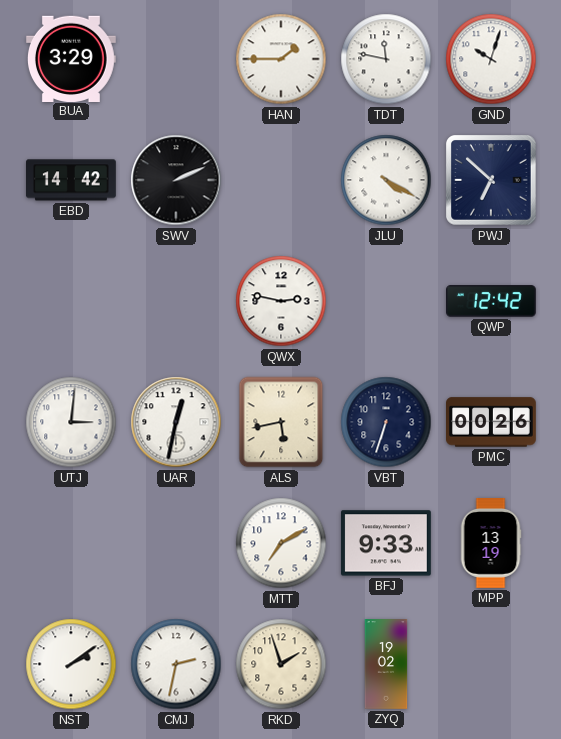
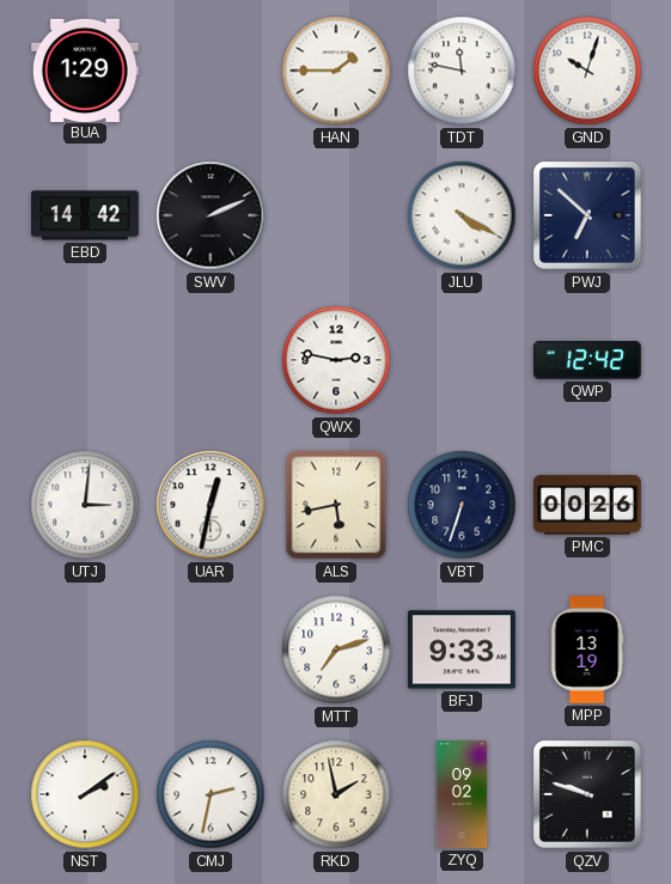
BUA: 3:29 -> 1:29 (85, 69)
MTT: 7:10 -> 7:12 (336, 650)
RKD: 1:57 -> 1:58 (336, 794)
ZYQ: 19:02 -> 09:02 (462, 794)
QZV: none -> 9:48 (588, 795)
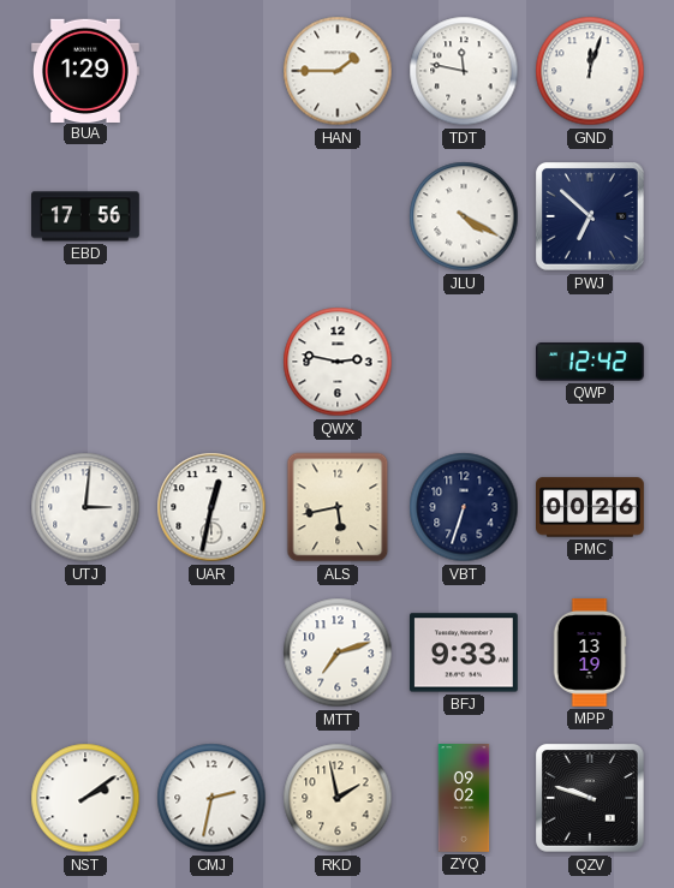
GND: 10:03 -> 12:03 (590, 71)
EBD: 14:42 -> 17:56 (87, 216)
SWV: 2:11 -> none (211, 215)
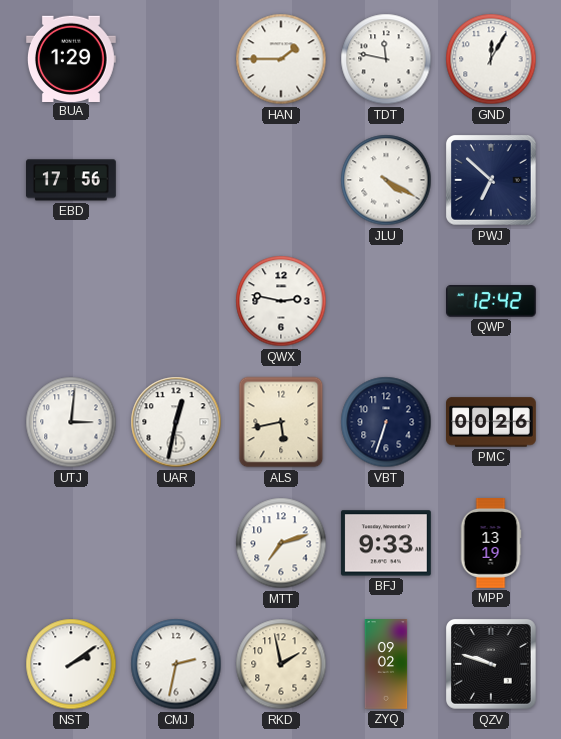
GND: 12:03 -> 12:05 (491, 59)
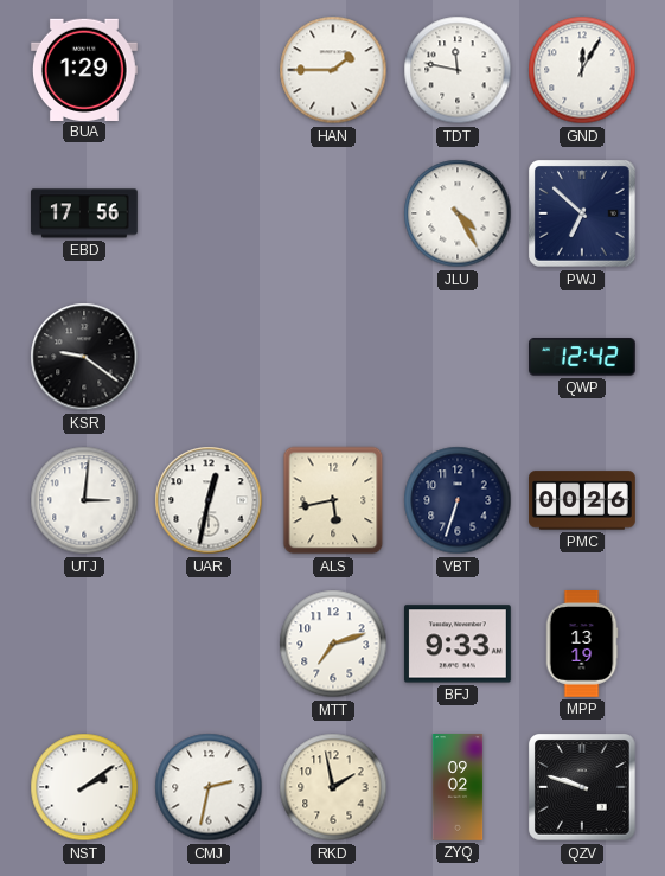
JLU: 4:20 -> 4:25 (458, 213)
KSR: none -> 9:21 (84, 357)
QWX: 2:47 -> none (281, 301)
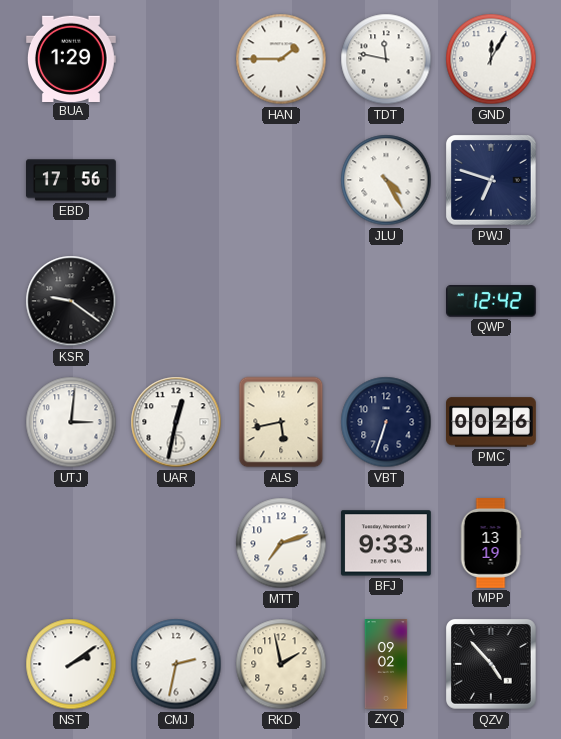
PWJ: 6:52 -> 6:48 (492, 181)
QZV: 9:48 -> 4:53 (492, 665)
